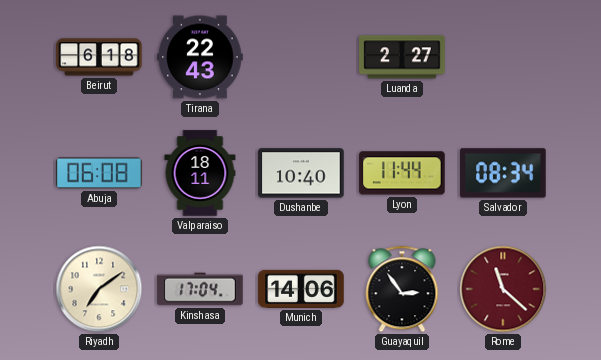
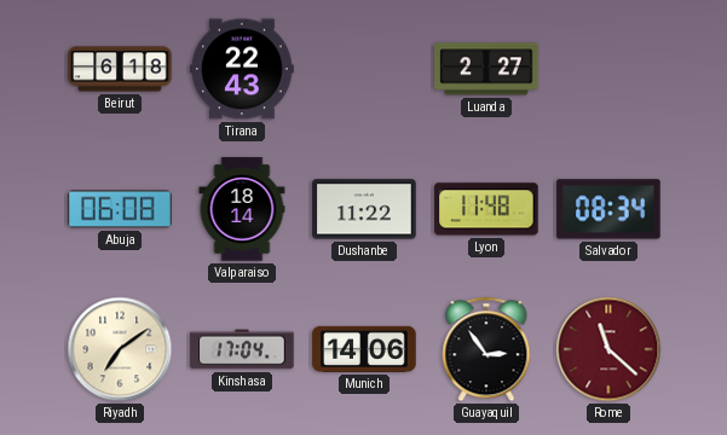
Valparaiso: 18:11 -> 18:14 (242, 209)
Dushanbe: 10:40 -> 11:22 (364, 209)
Lyon: 11:44 -> 11:48 (486, 209)
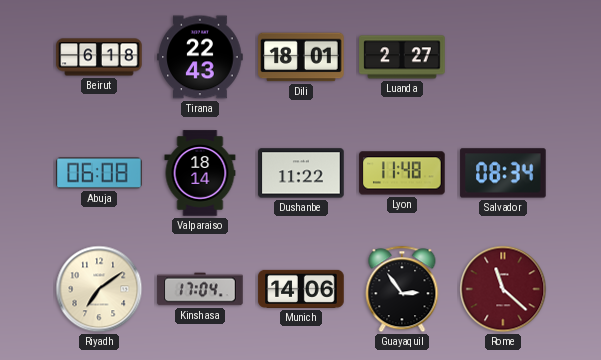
Dili: none -> 18:01 (301, 57)
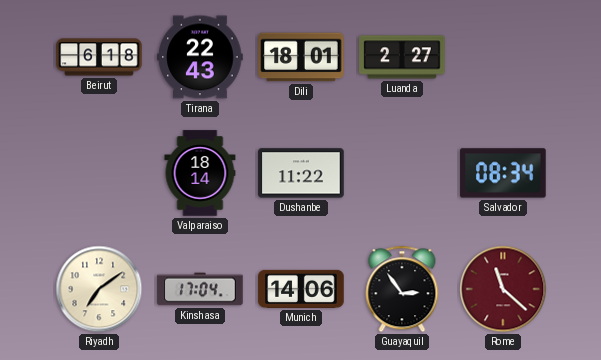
Abuja: 06:08 -> none (99, 173)
Lyon: 11:48 -> none (402, 173)
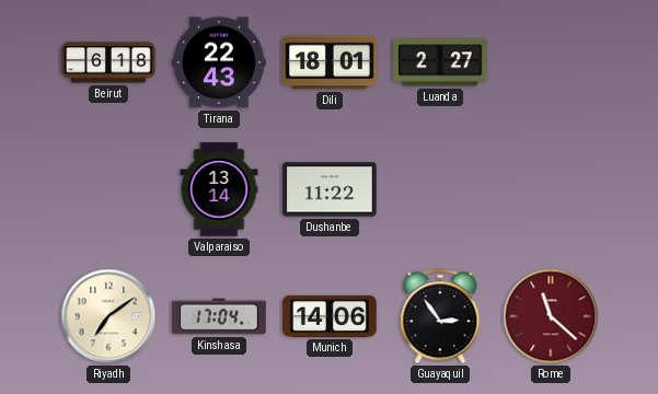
Valparaiso: 18:14 -> 13:14 (219, 189)
Salvador: 08:34 -> none (503, 173)
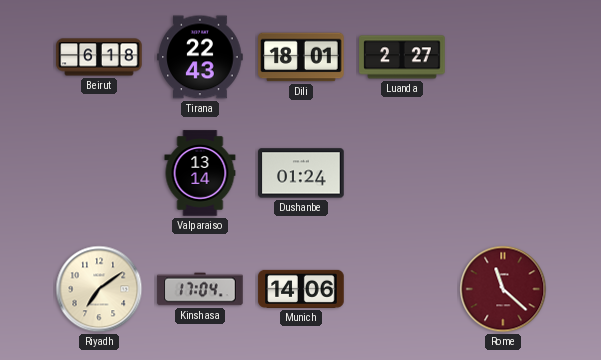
Dushanbe: 11:22 -> 01:24 (301, 173)
Guayaquil: 2:54 -> none (440, 316)
